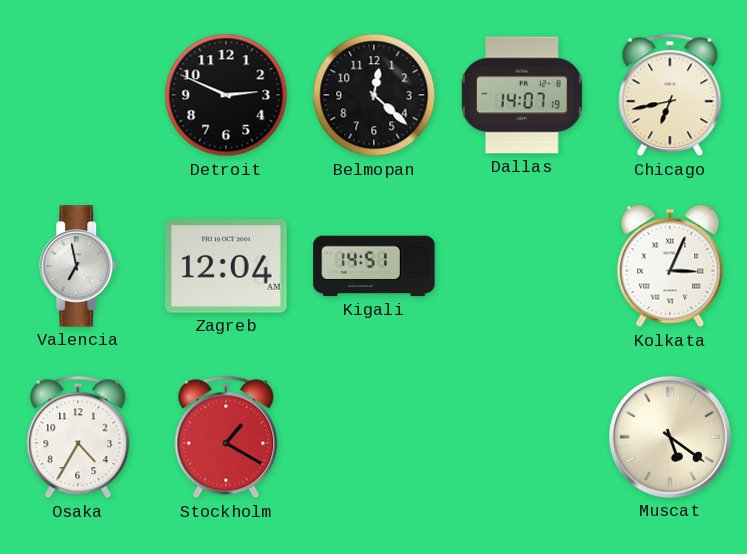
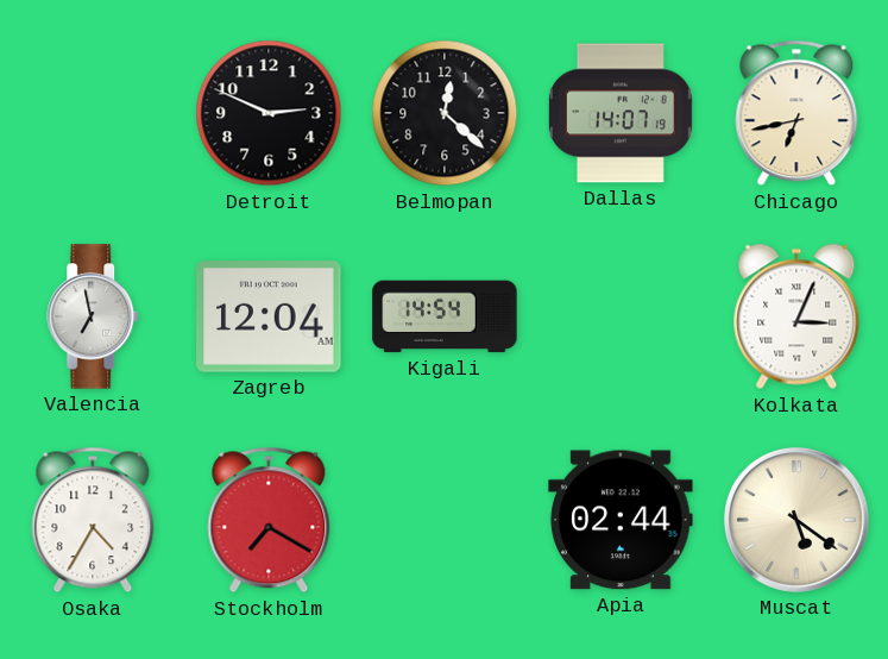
Kigali: 14:51 -> 14:54 (445, 316)
Stockholm: 1:20 -> 7:20 (269, 520)
Apia: none -> 02:44 (621, 520)
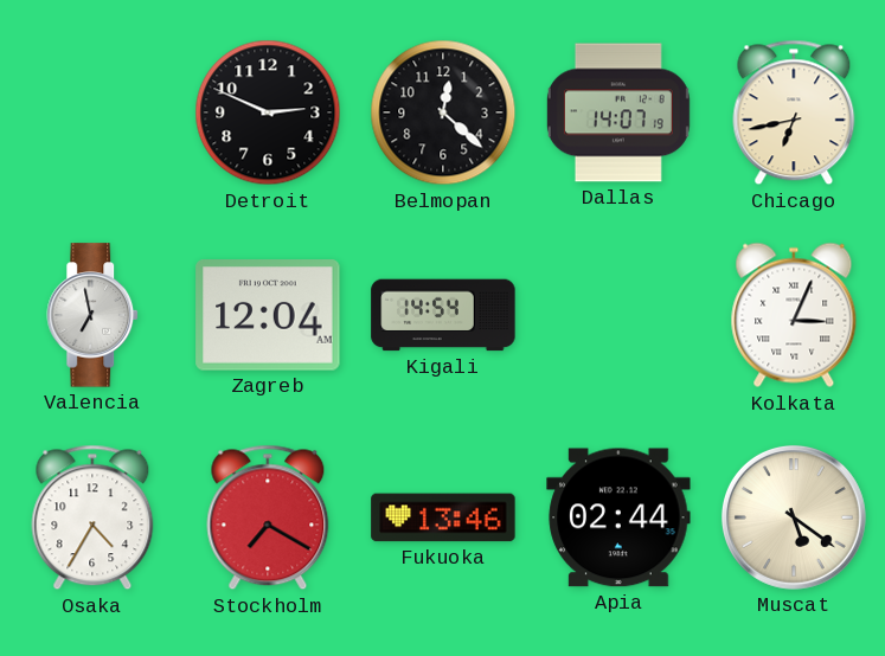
Fukuoka: none -> 13:46 (443, 517)
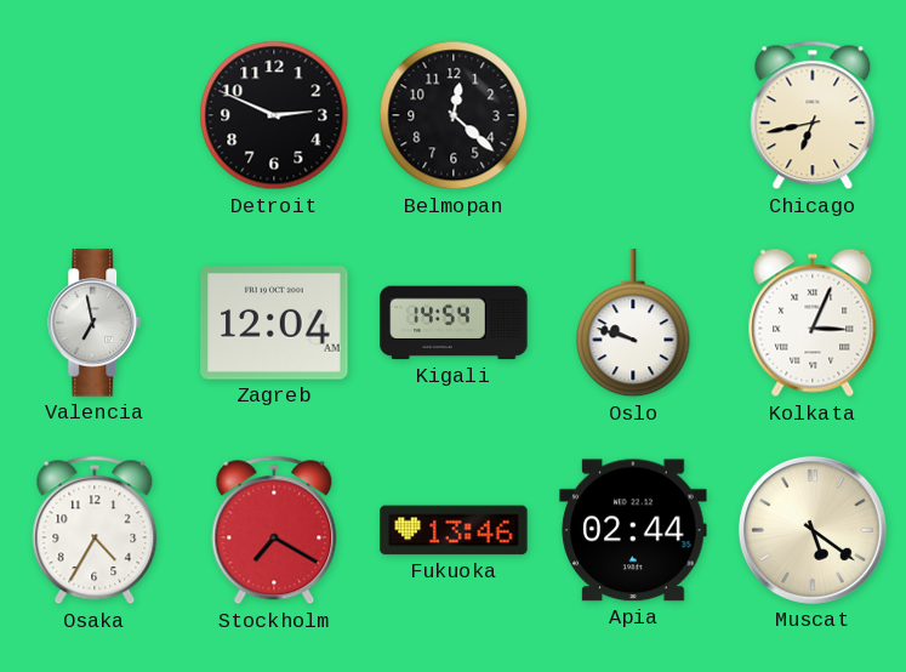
Dallas: 14:07 -> none (618, 112)
Oslo: none -> 9:48 (633, 324)
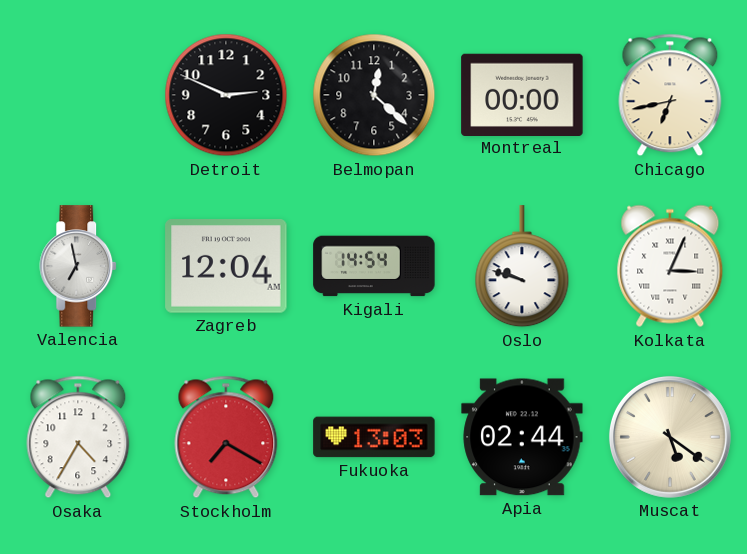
Montreal: none -> 00:00 (522, 94)
Fukuoka: 13:46 -> 13:03 (374, 437)
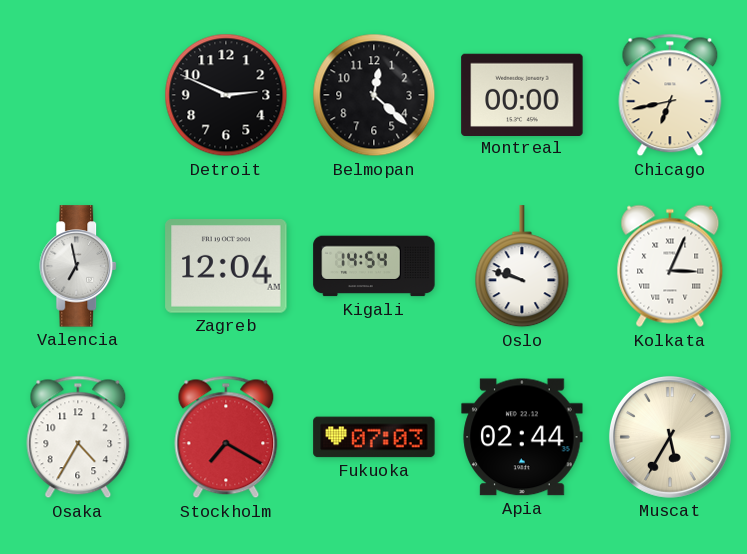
Fukuoka: 13:03 -> 07:03 (374, 437)
Muscat: 5:21 -> 5:35 (670, 437)
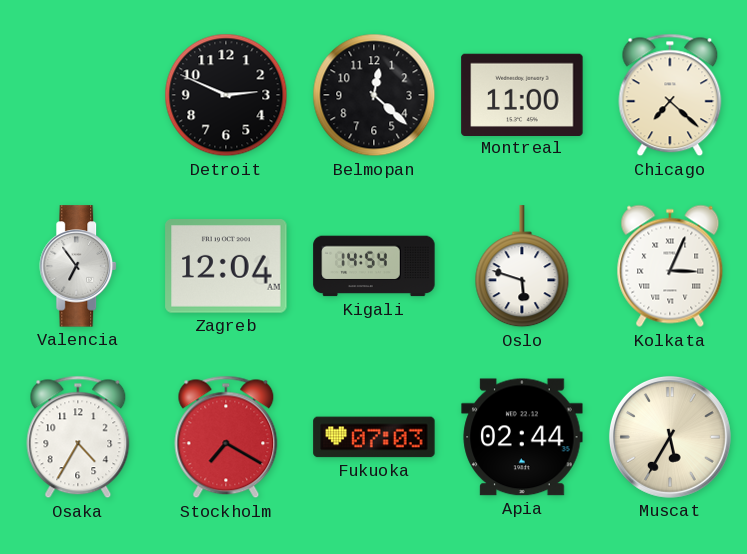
Montreal: 00:00 -> 11:00 (522, 94)
Chicago: 6:43 -> 7:22 (670, 95)
Valencia: 6:58 -> 6:54 (79, 266)
Oslo: 9:48 -> 5:48 (522, 267)
